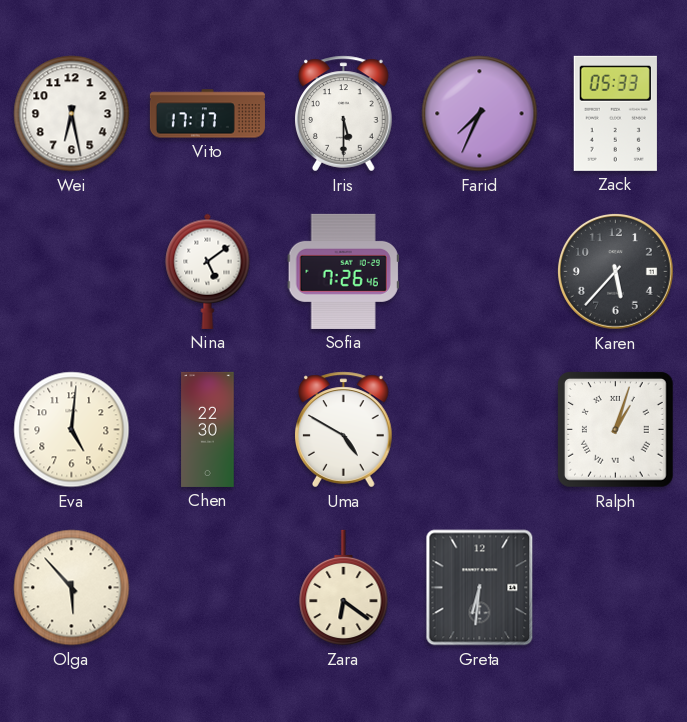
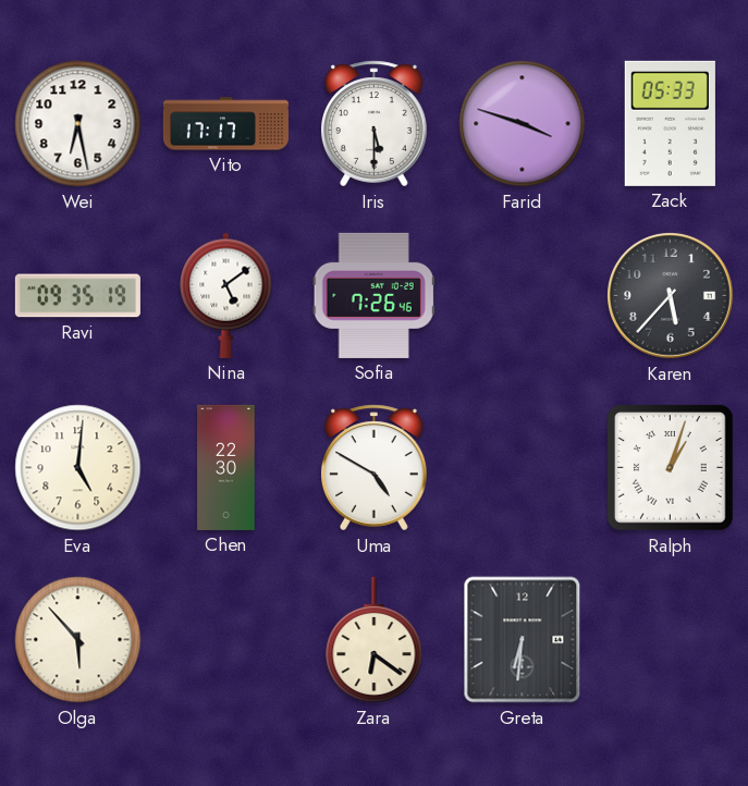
Farid: 7:34 -> 3:48 (523, 124)
Ravi: none -> 09:35 (77, 296)
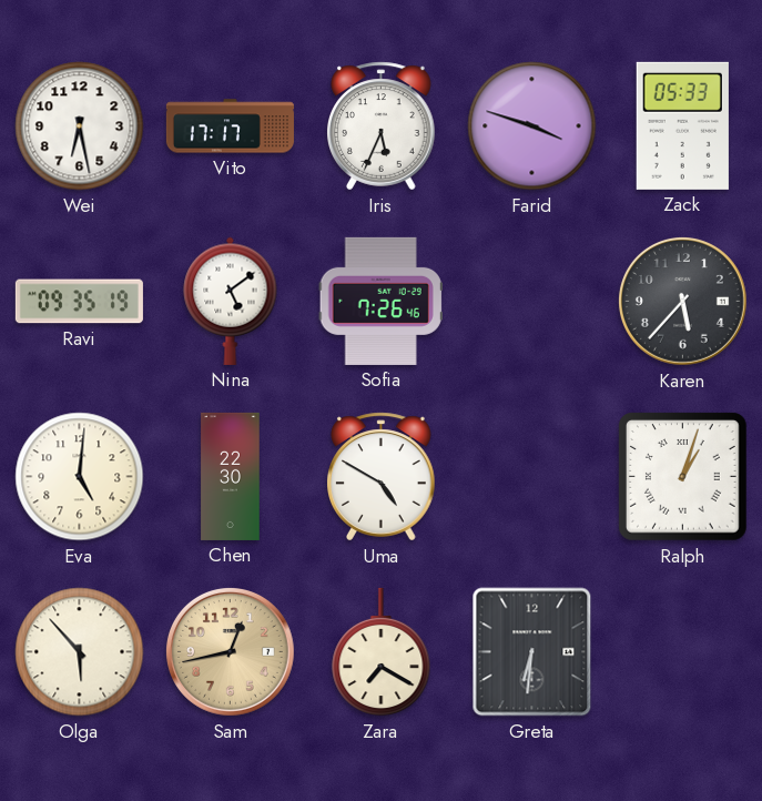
Iris: 5:30 -> 5:34 (382, 126)
Sam: none -> 12:43 (230, 651)
Zara: 6:21 -> 7:20 (382, 652)
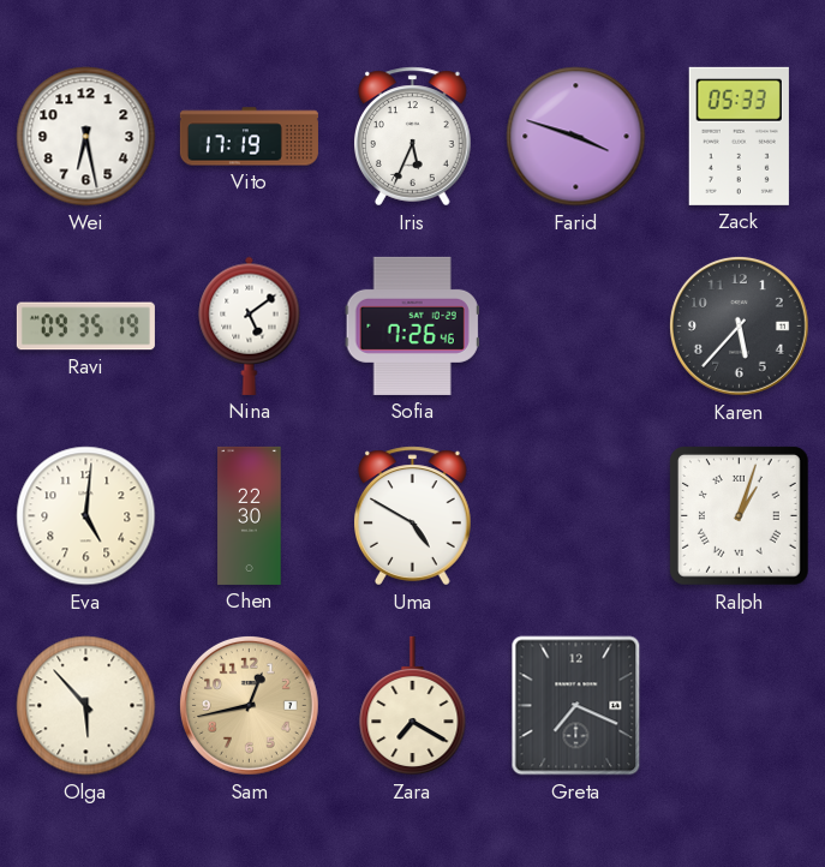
Vito: 17:17 -> 17:19 (249, 137)
Greta: 6:31 -> 7:19 (576, 706)
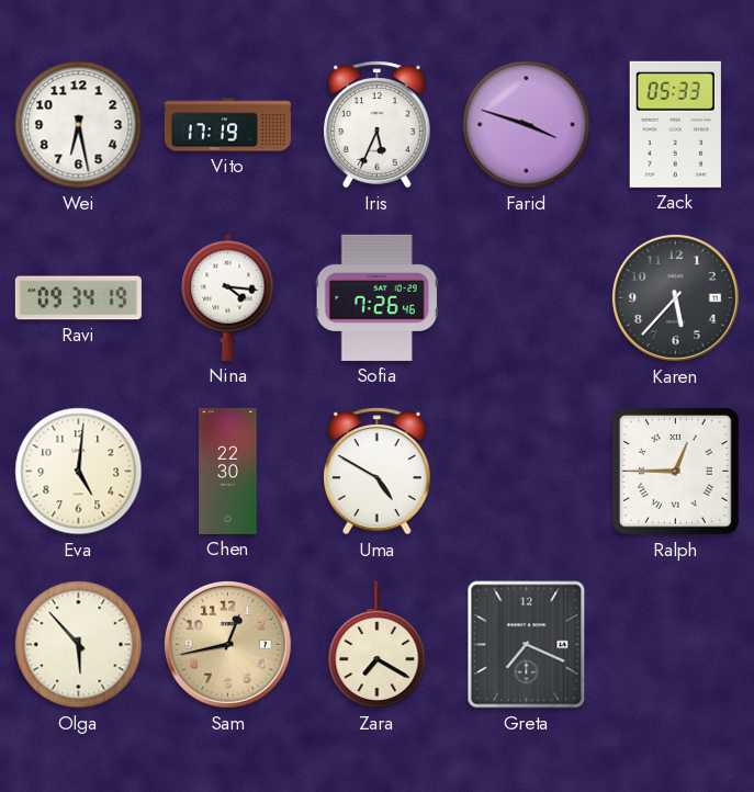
Ravi: 09:35 -> 09:34 (78, 298)
Nina: 5:09 -> 4:16 (228, 297)
Ralph: 1:03 -> 12:45 (676, 472)
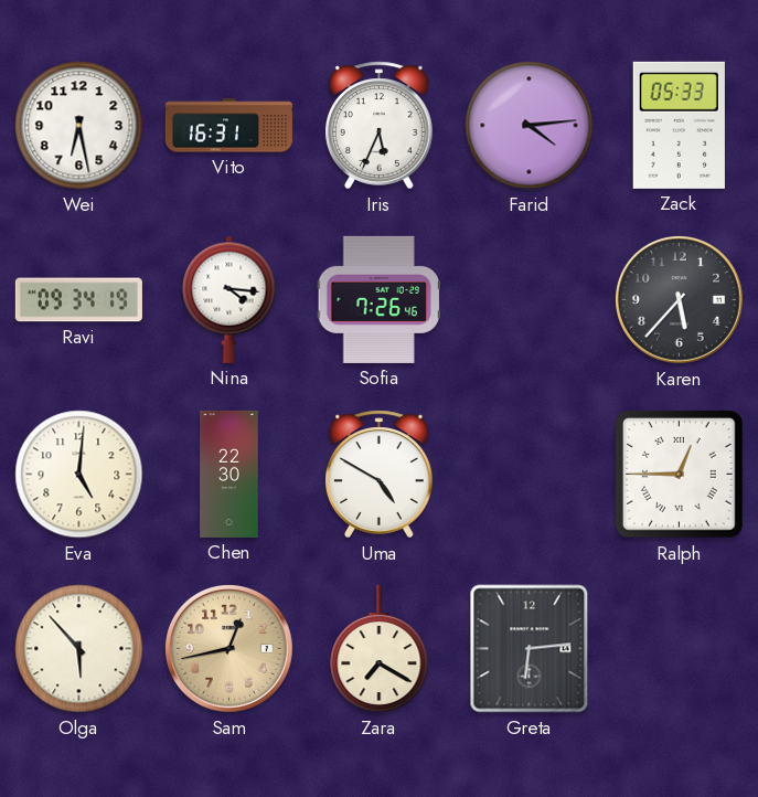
Vito: 17:19 -> 16:31 (228, 126)
Farid: 3:48 -> 4:14 (530, 126)
Greta: 7:19 -> 6:14 (530, 649)
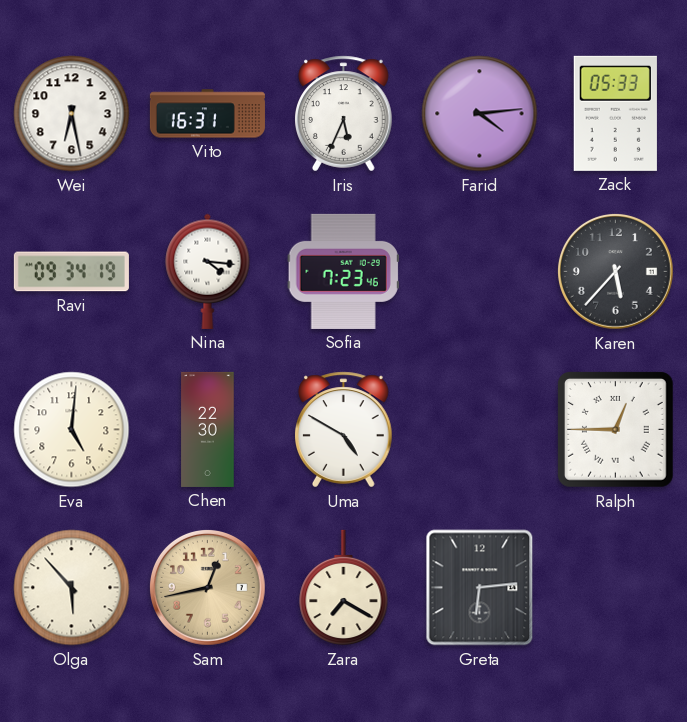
Sofia: 7:26 -> 7:23 (343, 271)
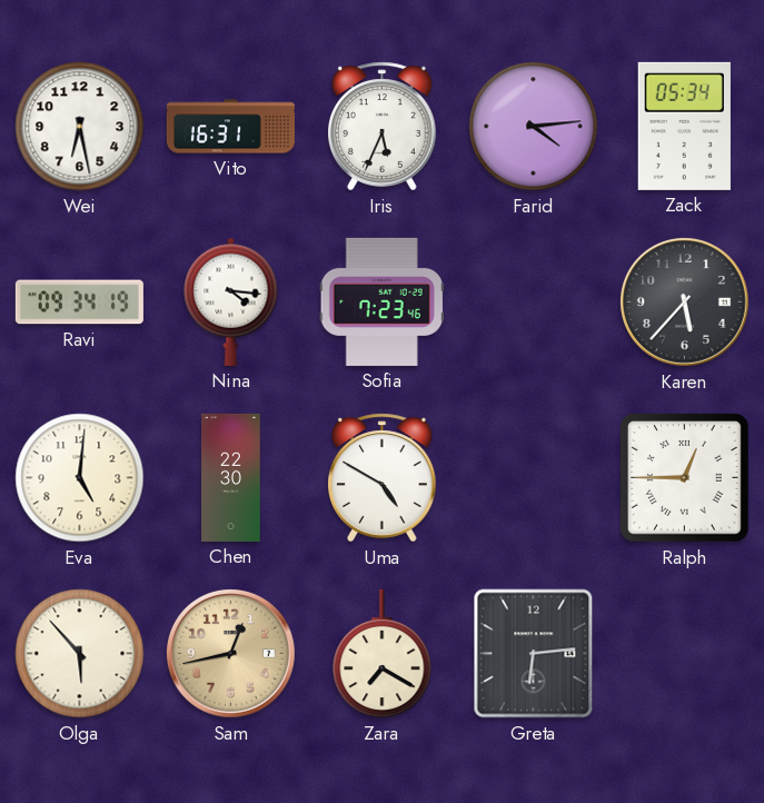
Zack: 05:33 -> 05:34 (684, 126)
